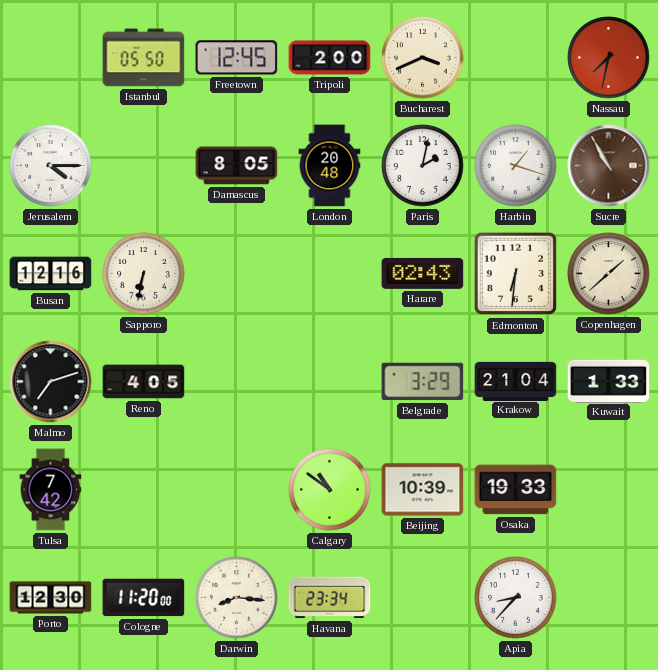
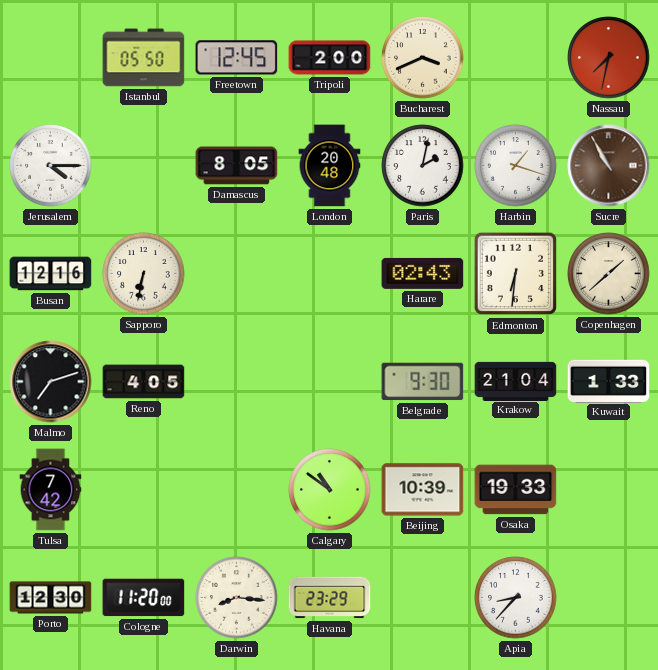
Belgrade: 3:29 -> 9:30 (423, 382)
Havana: 23:34 -> 23:29 (330, 598)
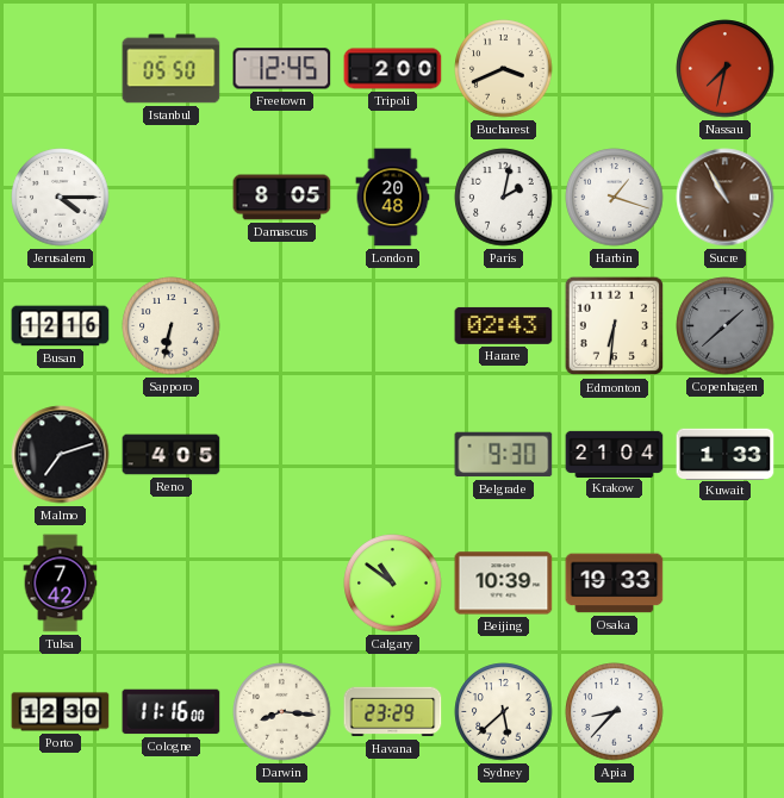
Copenhagen dial: cream -> grey (726, 326)
Cologne: 11:20 -> 11:16 (172, 712)
Sydney: none -> 5:38 (504, 712)
